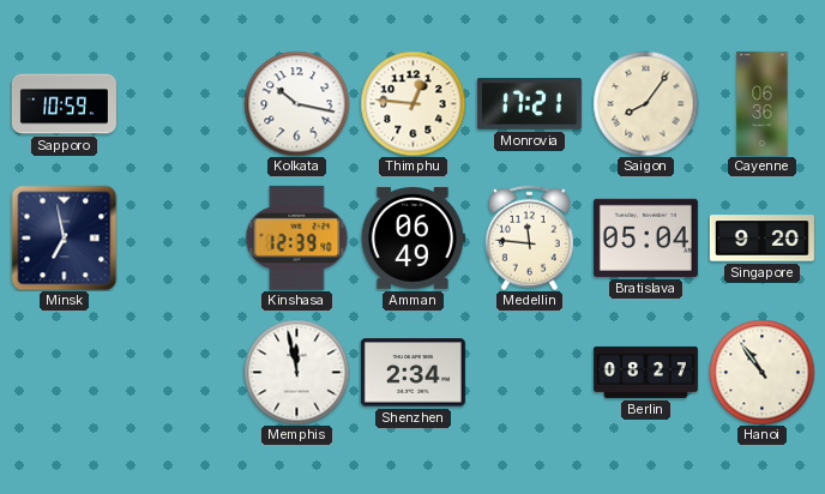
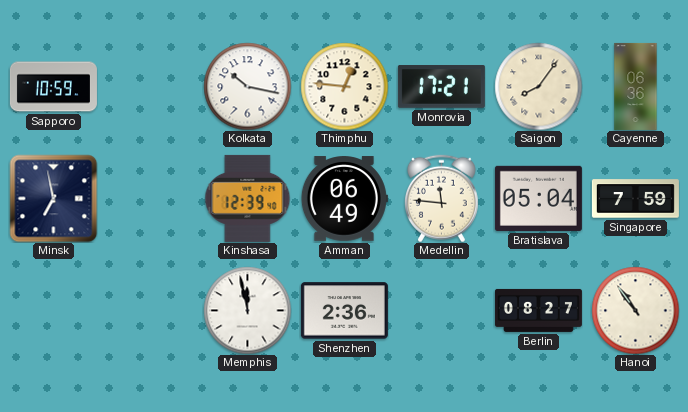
Singapore: 9:20 -> 7:59 (635, 199)
Shenzhen: 2:34 -> 2:36 (344, 311)
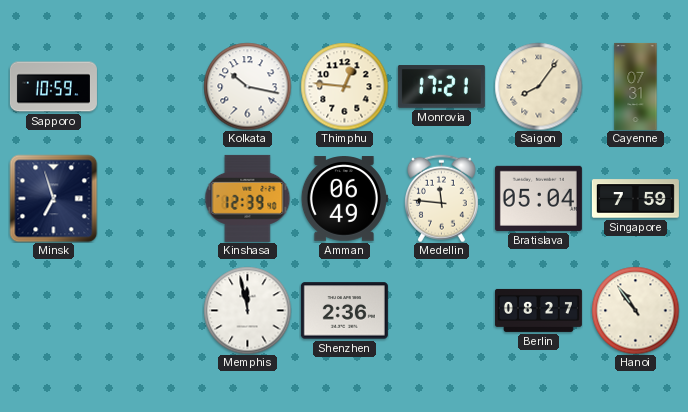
Cayenne: 06:36 -> 07:31 (636, 86)
Minsk: 6:58 -> 6:57 (53, 198)
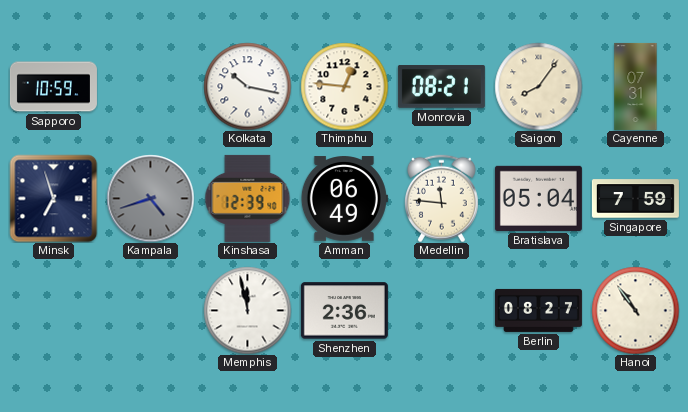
Monrovia: 17:21 -> 08:21 (441, 87)
Kampala: none -> 4:42 (150, 198)
